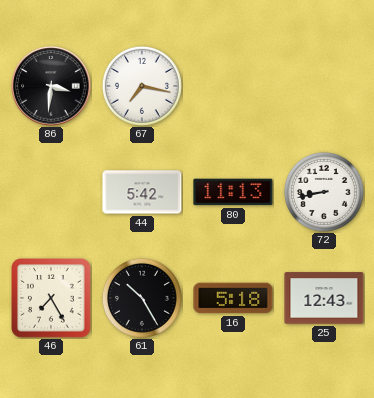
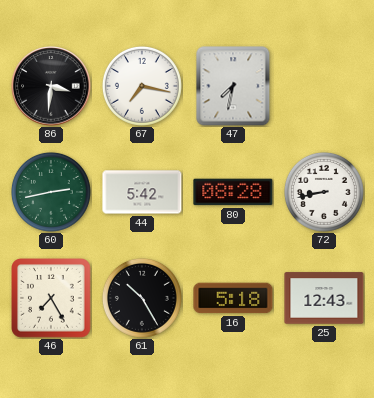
47: none -> 7:32 (233, 86)
60: none -> 2:43 (51, 192)
80: 11:13 -> 08:28 (233, 192)
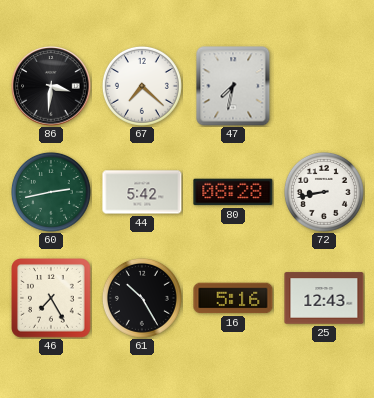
67: 7:17 -> 7:22 (142, 86)
16: 5:18 -> 5:16 (233, 298)
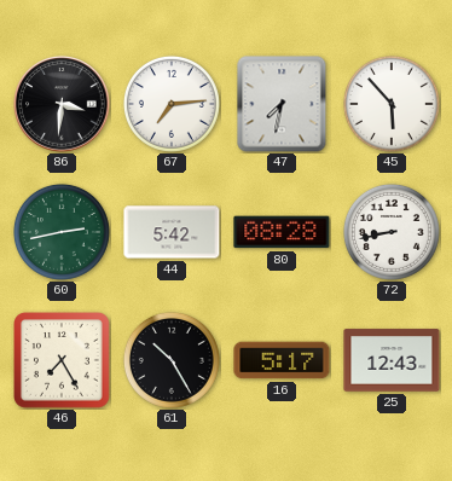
67: 7:22 -> 7:14 (172, 104)
45: none -> 5:53 (392, 104)
16: 5:16 -> 5:17 (282, 360)
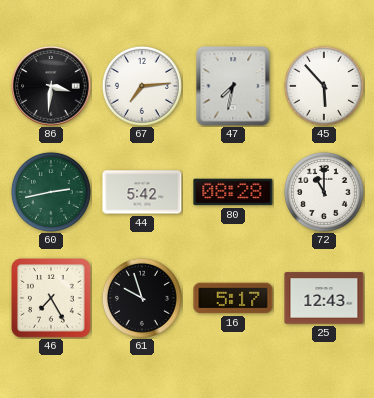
72: 8:43 -> 11:00 (324, 192)
61: 10:25 -> 9:57 (142, 298)
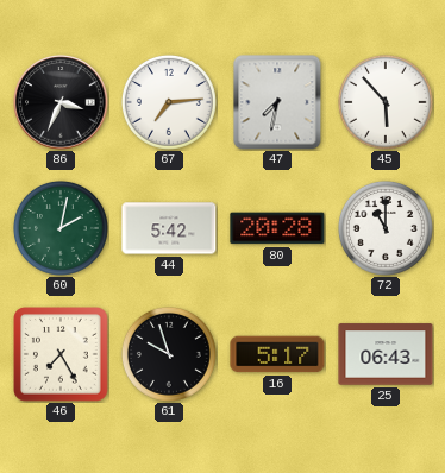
86: 3:31 -> 3:34 (61, 102)
60: 2:43 -> 2:02 (61, 228)
80: 08:28 -> 20:28 (277, 228)
25: 12:43 -> 06:43 (386, 354)
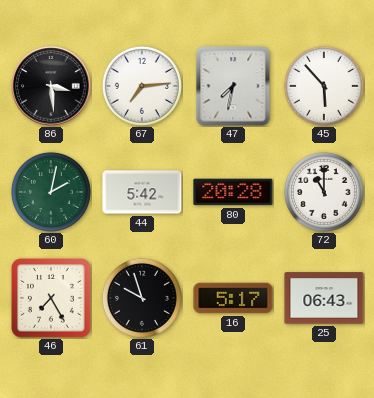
86: 3:34 -> 3:29 (51, 86)
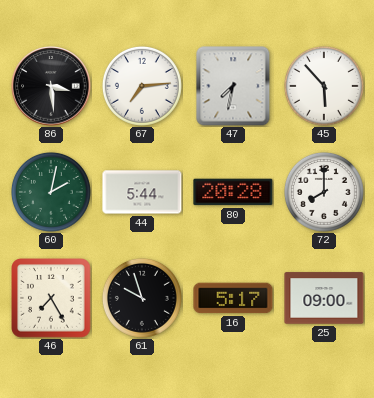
44: 5:42 -> 5:44 (142, 192)
72: 11:00 -> 8:00 (324, 192)
25: 06:43 -> 09:00 (324, 298)
